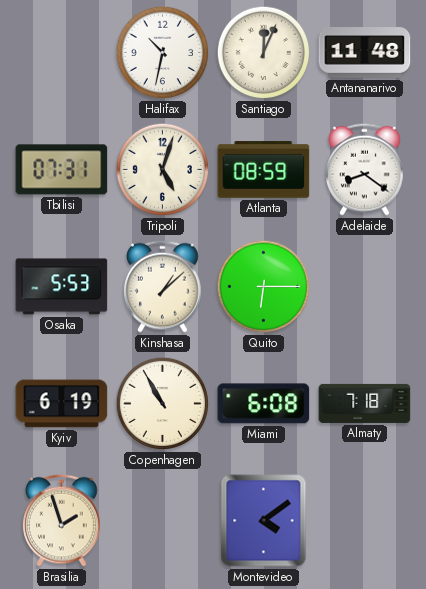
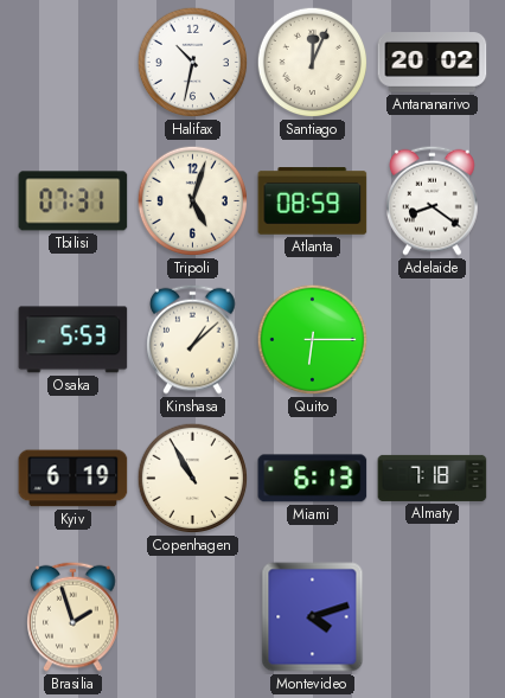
Antananarivo: 11:48 -> 20:02 (433, 63)
Miami: 6:08 -> 6:13 (313, 479)
Montevideo: 4:09 -> 4:12 (313, 617)
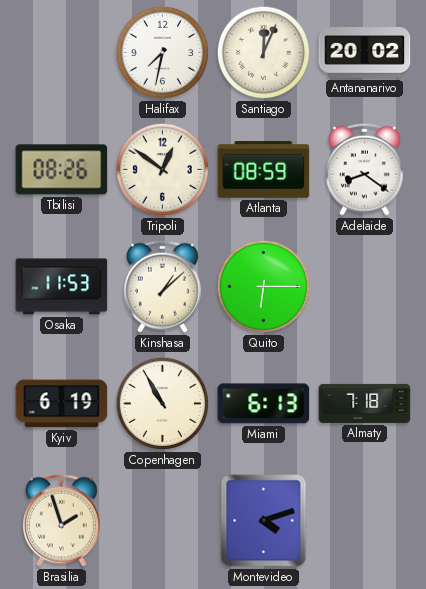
Halifax: 10:32 -> 7:32 (163, 53)
Tbilisi: 07:31 -> 08:26 (62, 170)
Tripoli: 5:03 -> 12:51 (163, 170)
Osaka: 5:53 -> 11:53 (62, 287)
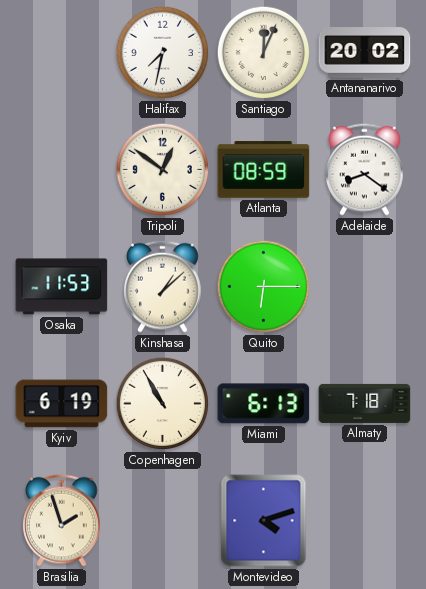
Tbilisi: 08:26 -> none (62, 170)
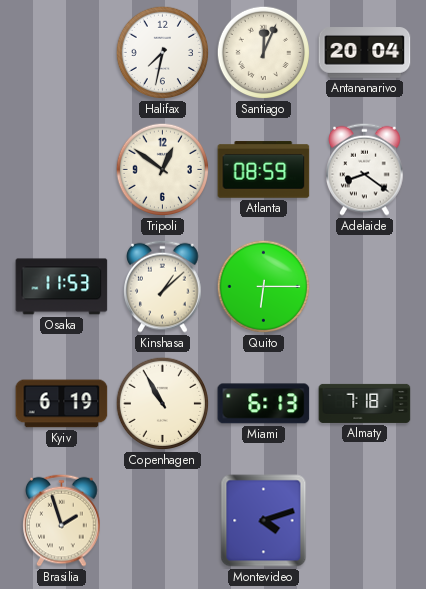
Antananarivo: 20:02 -> 20:04 (365, 53)
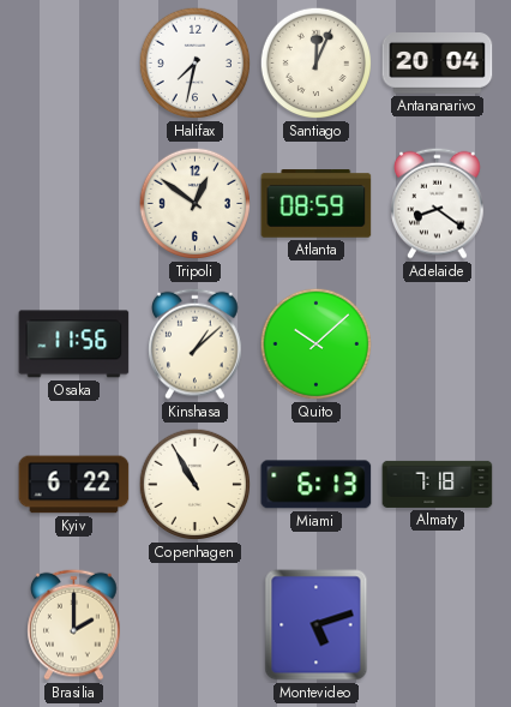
Osaka: 11:53 -> 11:56 (74, 344)
Quito: 6:15 -> 10:08 (317, 344)
Kyiv: 6:19 -> 6:22 (74, 485)
Brasilia: 1:57 -> 2:00 (74, 624)
Montevideo: 4:12 -> 5:12 (317, 625)
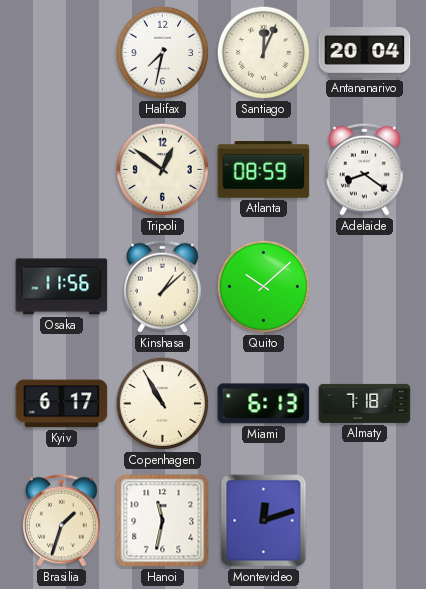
Kyiv: 6:22 -> 6:17 (62, 404)
Brasilia: 2:00 -> 1:33 (62, 520)
Hanoi: none -> 11:32 (163, 521)
Montevideo: 5:12 -> 12:12 (264, 521)
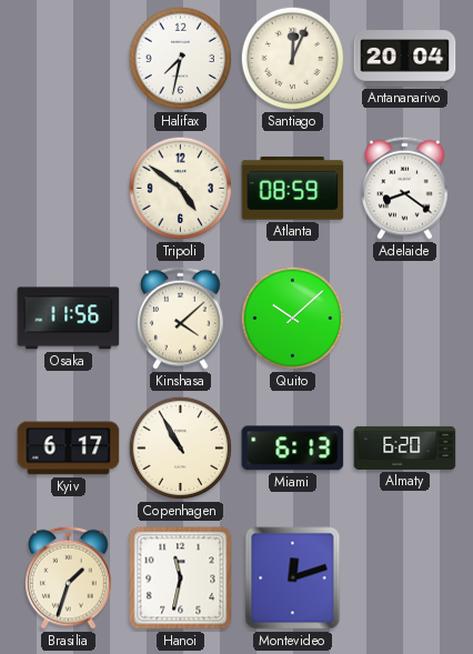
Tripoli: 12:51 -> 4:51 (181, 189)
Kinshasa: 1:08 -> 4:08 (181, 318)
Almaty: 7:18 -> 6:20 (405, 447)
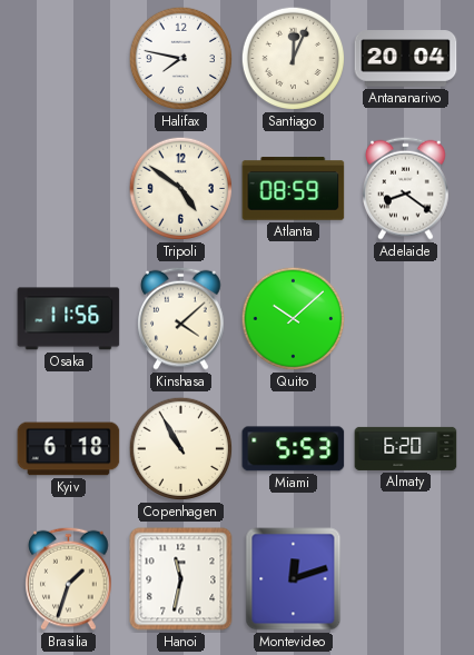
Halifax: 7:32 -> 7:47 (181, 59)
Kyiv: 6:17 -> 6:18 (69, 449)
Miami: 6:13 -> 5:53 (294, 449)
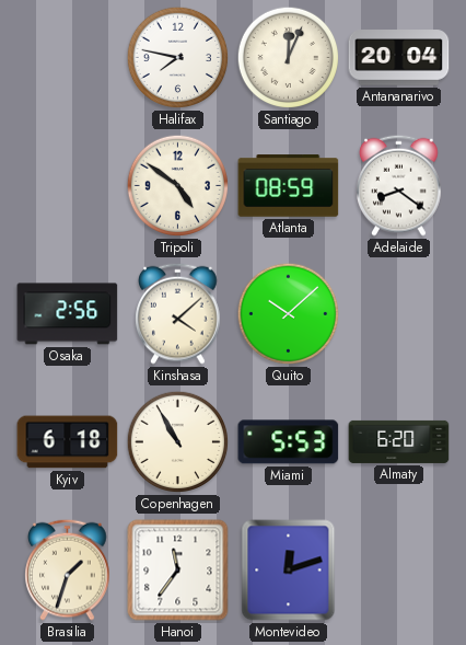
Osaka: 11:56 -> 2:56 (68, 314)
Hanoi: 11:32 -> 11:36 (178, 571)
